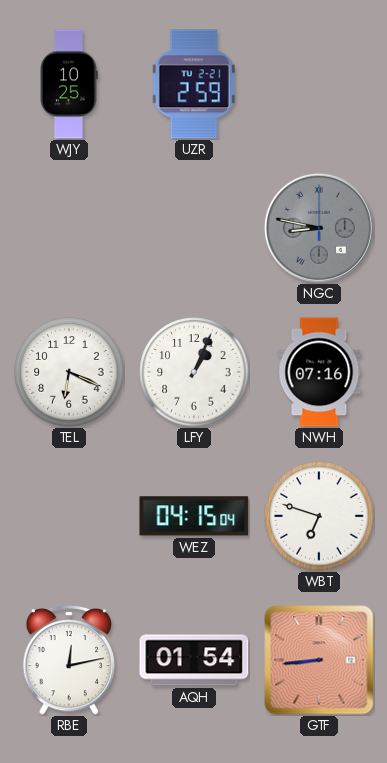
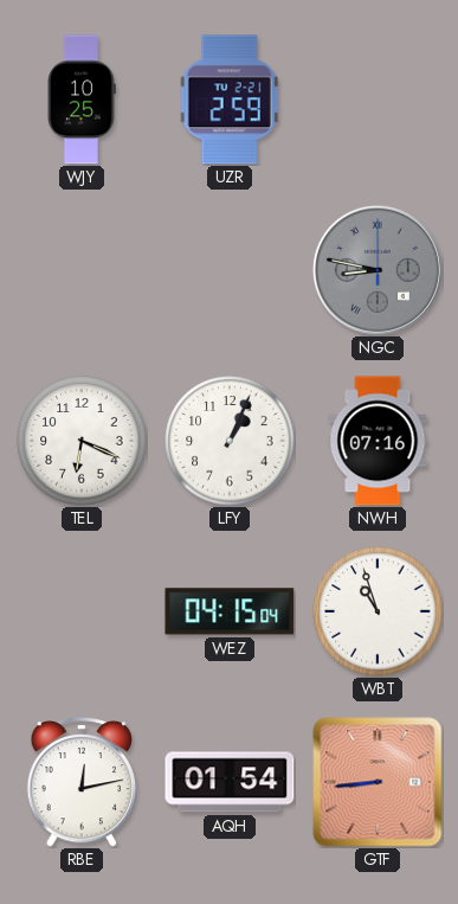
WBT: 6:48 -> 10:57 (378, 611)
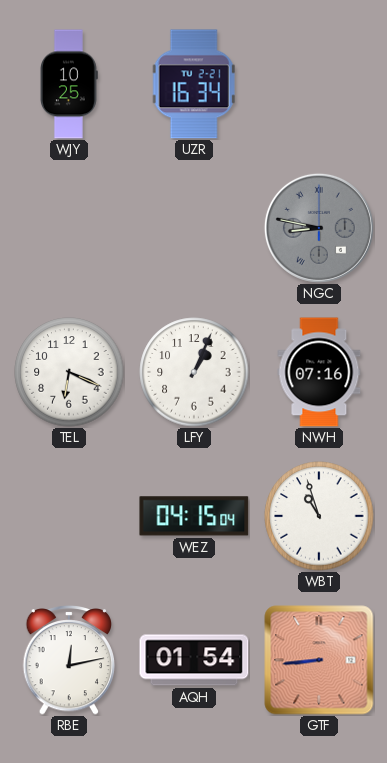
UZR: 2:59 -> 16:34 (194, 84)
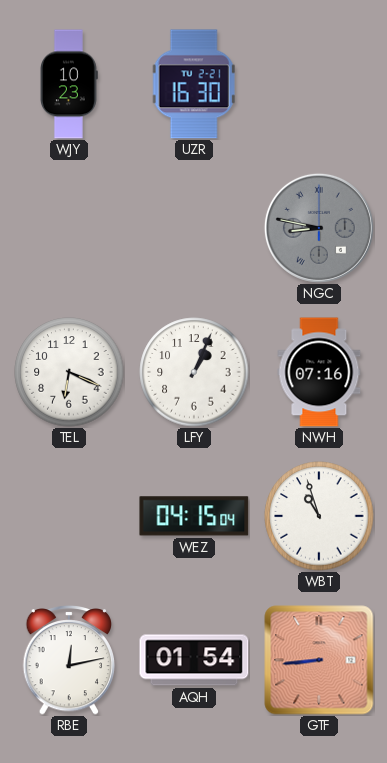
WJY: 10:25 -> 10:23 (69, 84)
UZR: 16:34 -> 16:30 (194, 84)
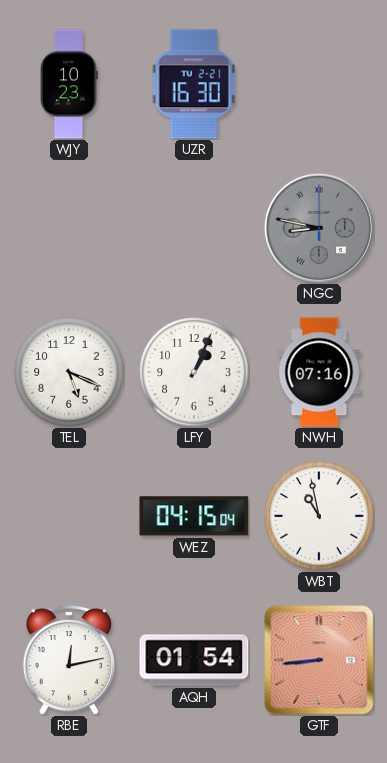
TEL: 6:19 -> 5:19 (69, 372)
WBT: 10:57 -> 10:58 (319, 516)
